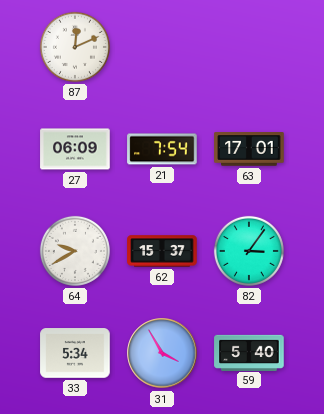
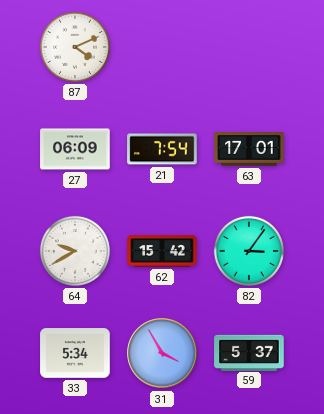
87: 12:11 -> 4:11 (75, 47)
62: 15:37 -> 15:42 (162, 251)
59: 5:40 -> 5:37 (249, 352)
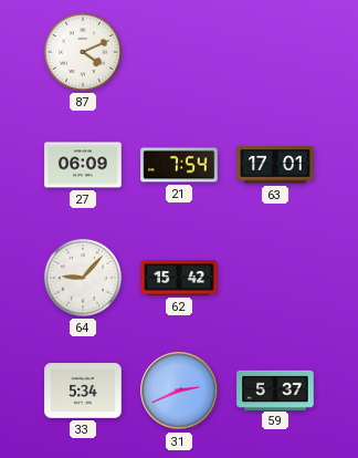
64: 9:40 -> 9:07 (83, 278)
82: 3:06 -> none (249, 251)
31: 3:55 -> 2:41 (179, 391)
